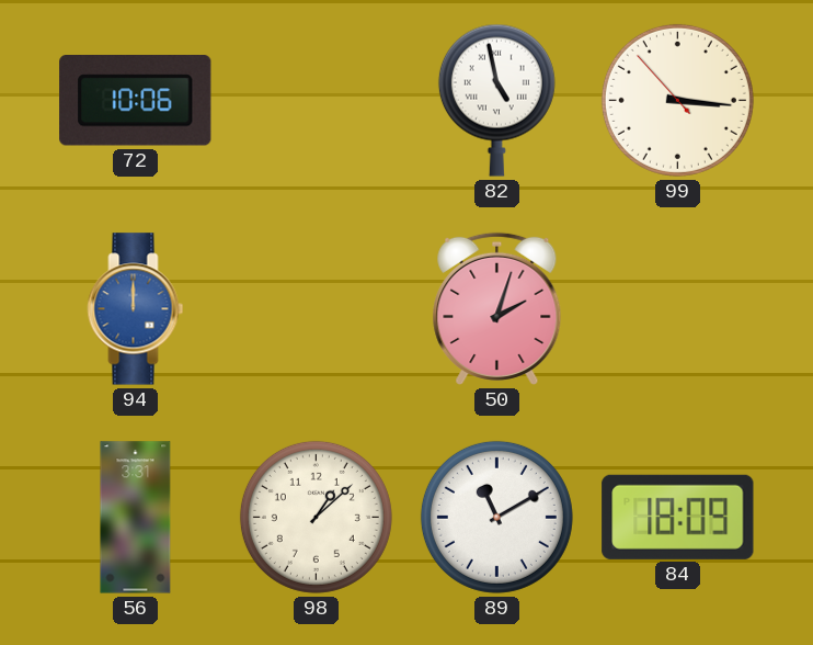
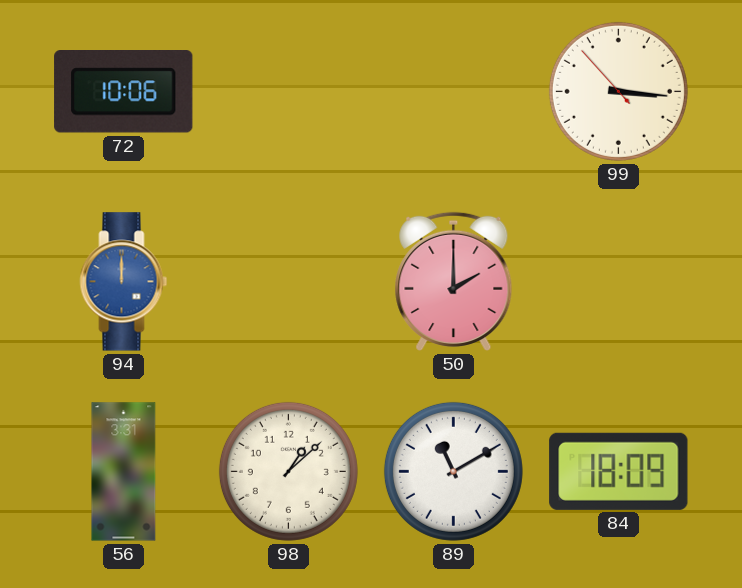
82: 4:58 -> none (496, 100)
50: 2:03 -> 2:00 (454, 281)
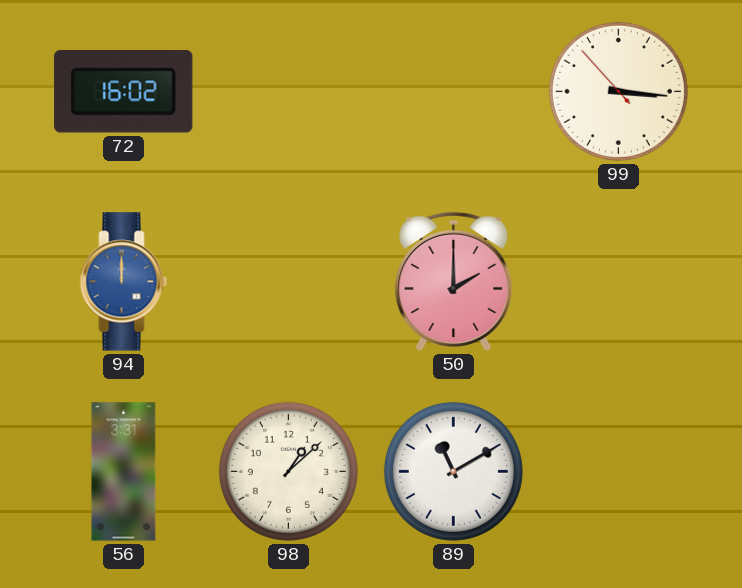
72: 10:06 -> 16:02 (124, 91)
84: 18:09 -> none (619, 471)
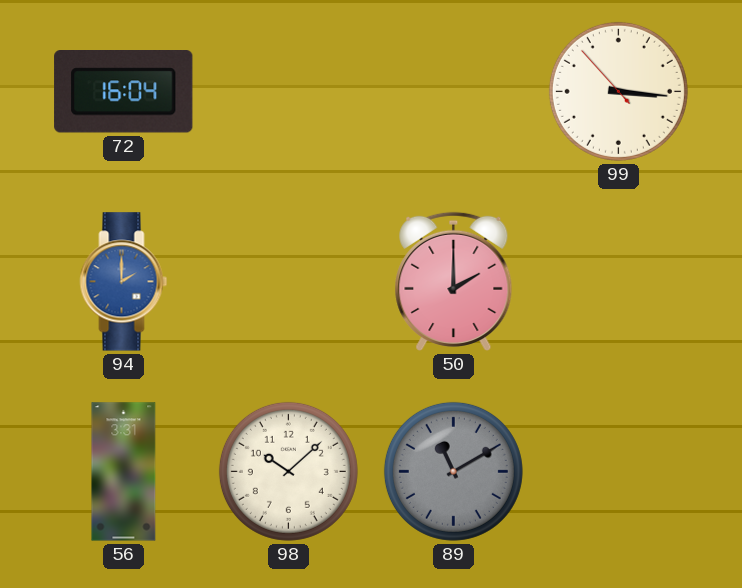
72: 16:02 -> 16:04 (124, 91)
94: 12:00 -> 2:00 (124, 282)
98: 1:08 -> 10:08 (288, 471)
89 dial: white -> grey (453, 471)
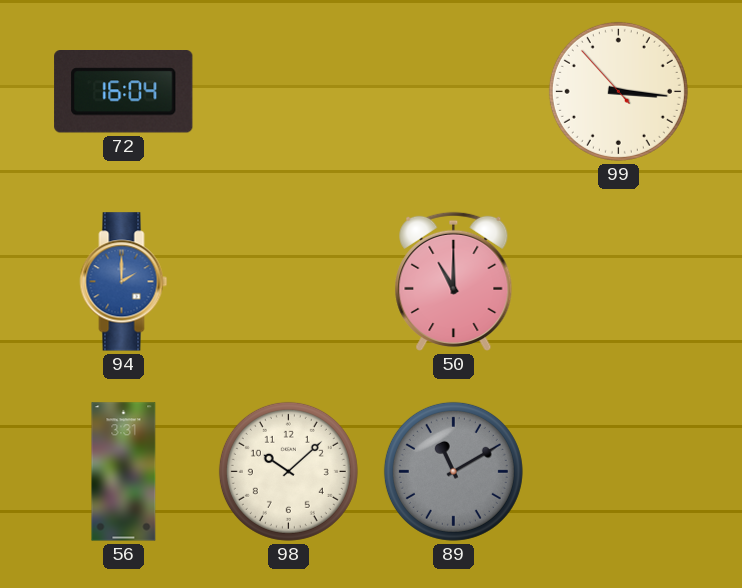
50: 2:00 -> 11:00 (454, 281)
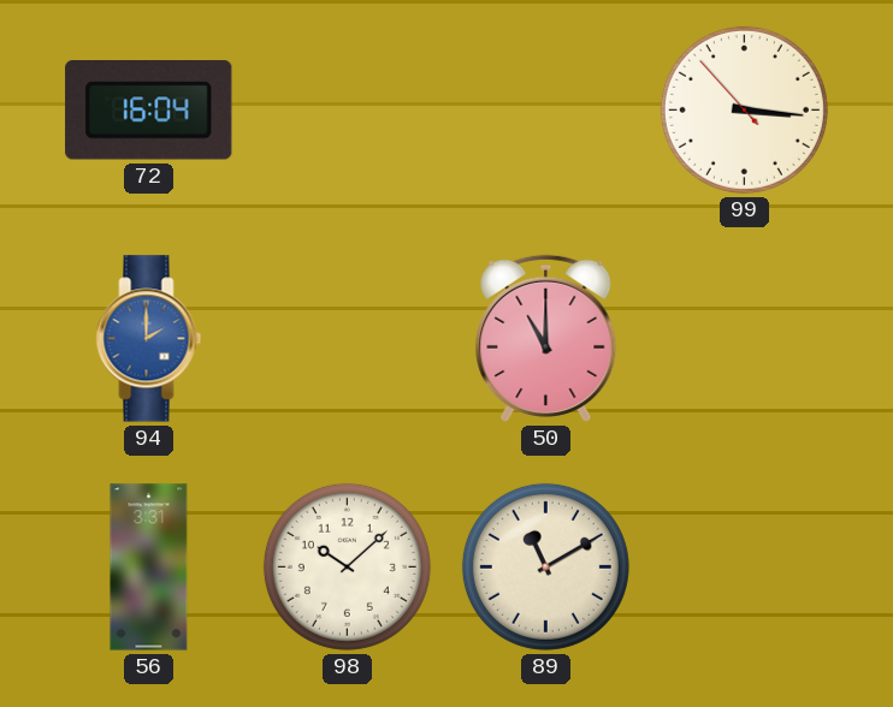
89 dial: grey -> cream (545, 566)
